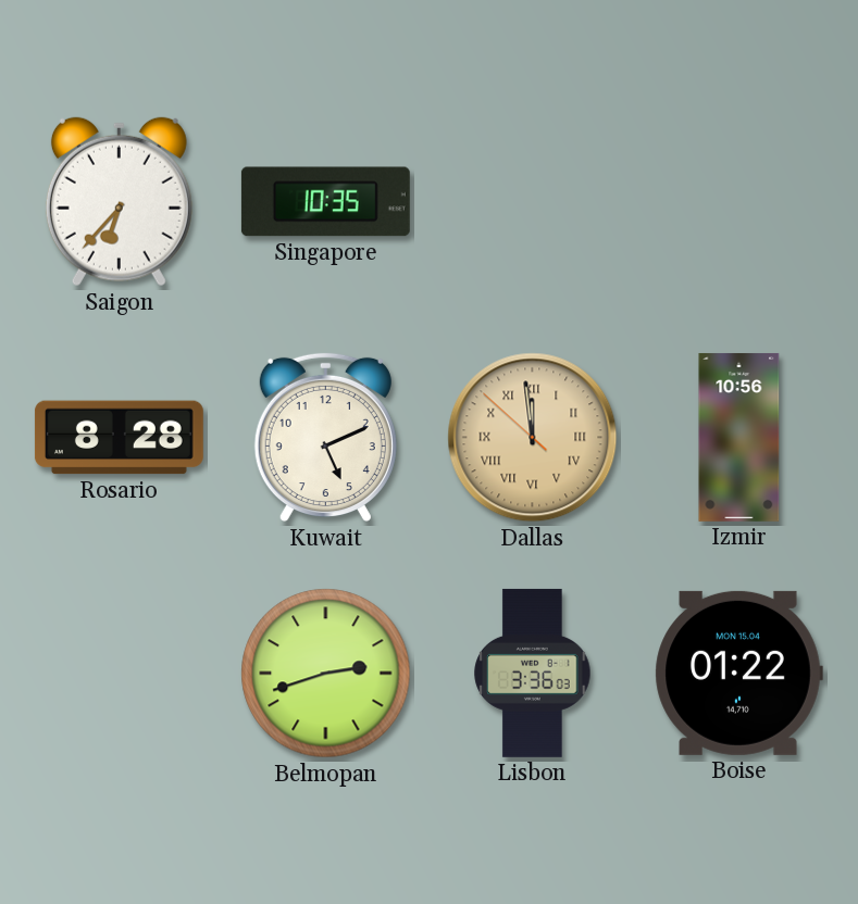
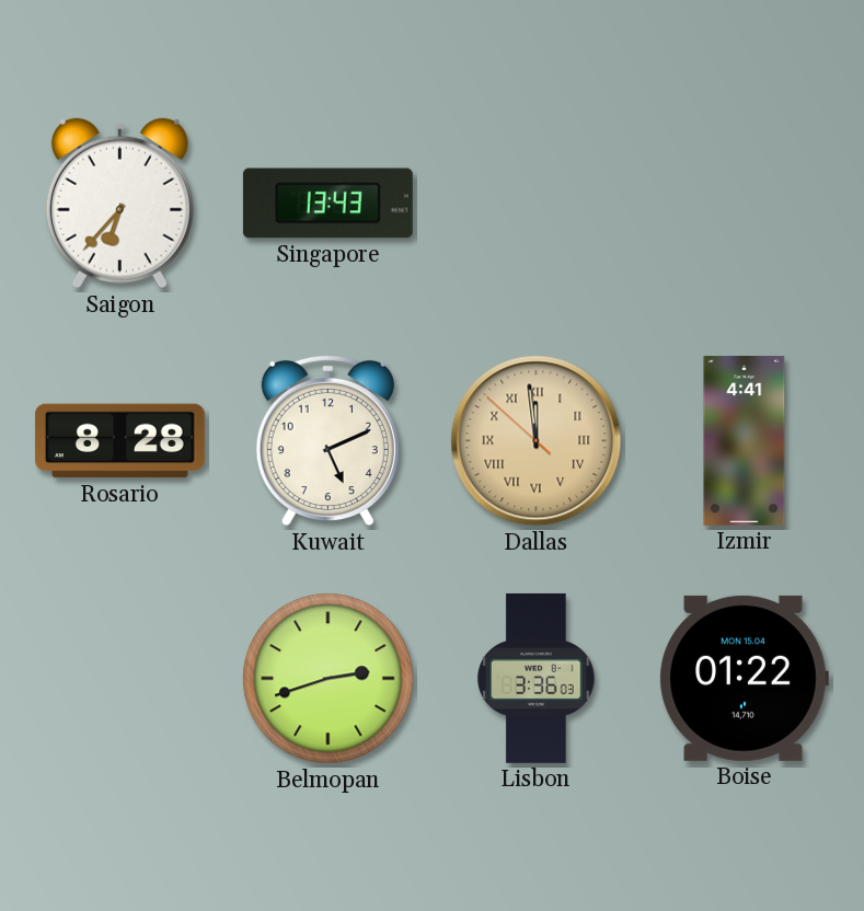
Singapore: 10:35 -> 13:43 (327, 204)
Izmir: 10:56 -> 4:41 (745, 440)
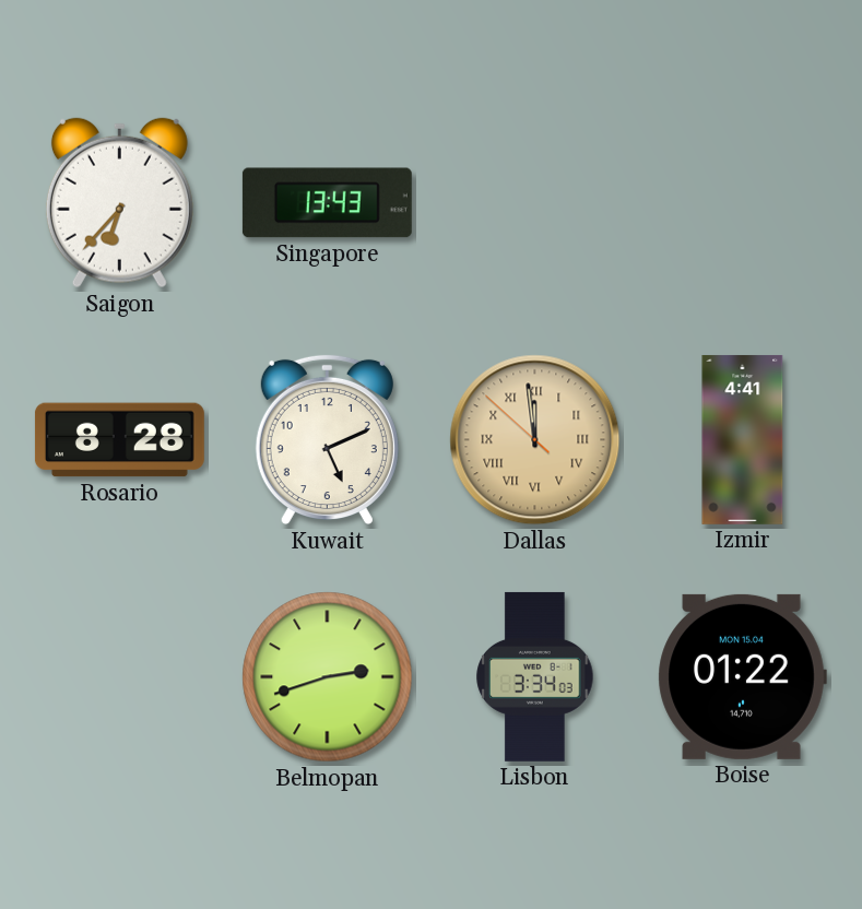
Lisbon: 3:36 -> 3:34 (535, 676)
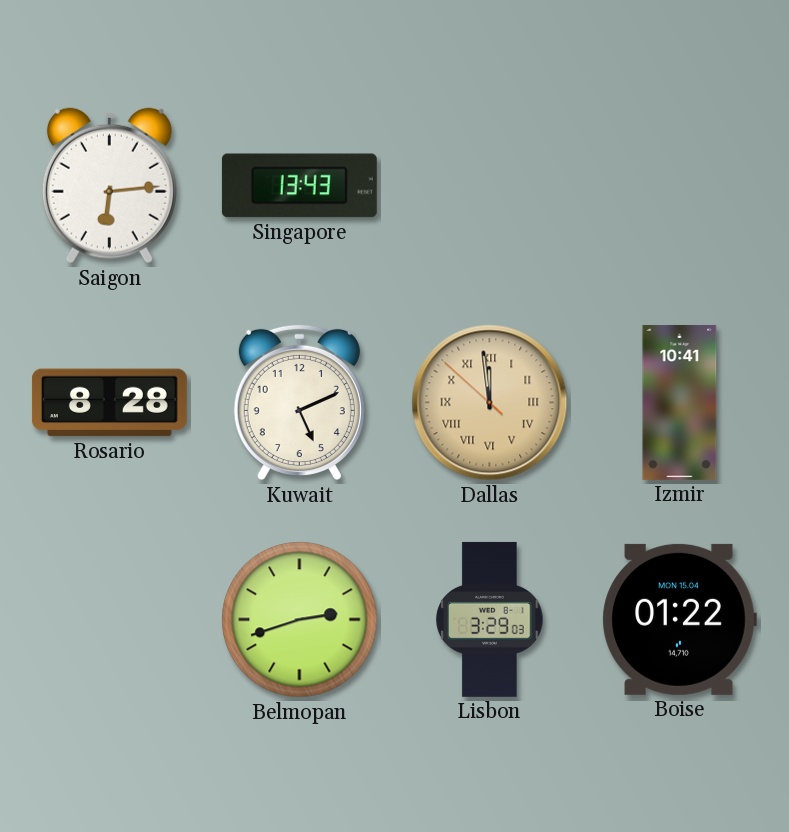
Saigon: 6:37 -> 6:14 (109, 186)
Izmir: 4:41 -> 10:41 (680, 402)
Lisbon: 3:34 -> 3:29 (490, 619)
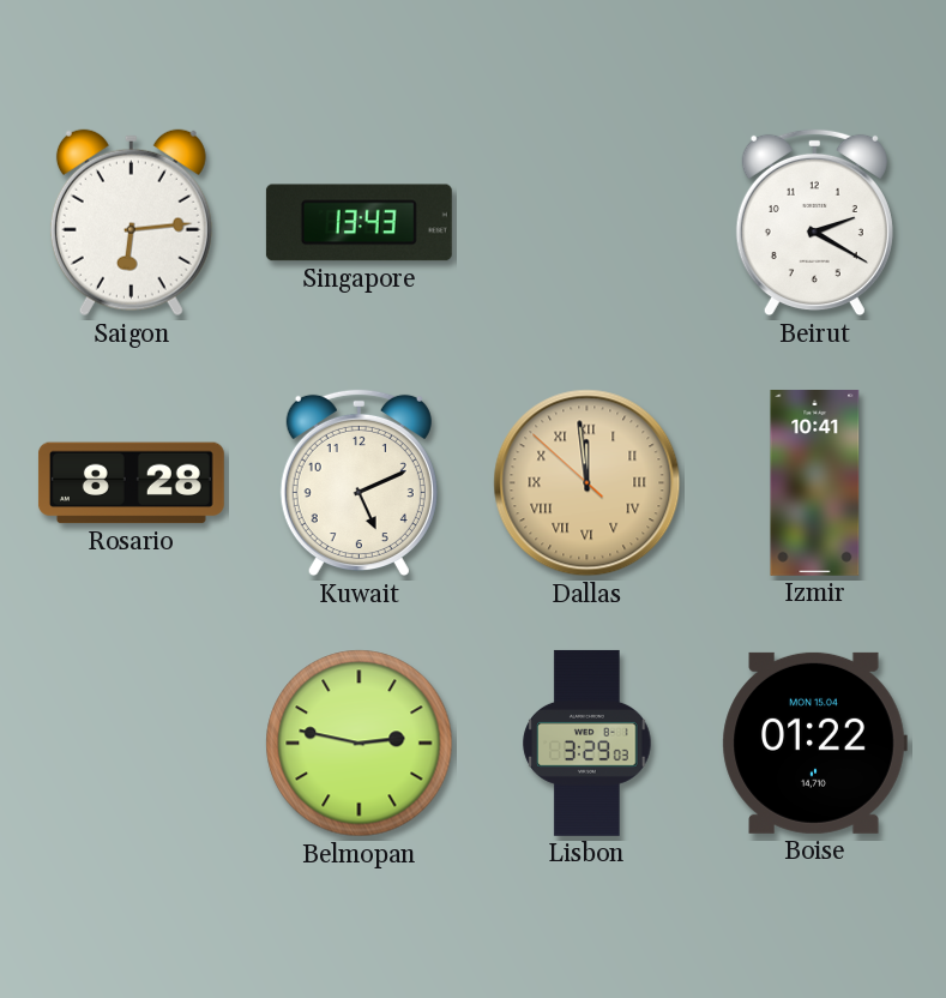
Beirut: none -> 2:20 (814, 223)
Belmopan: 2:42 -> 2:47 (360, 744)
